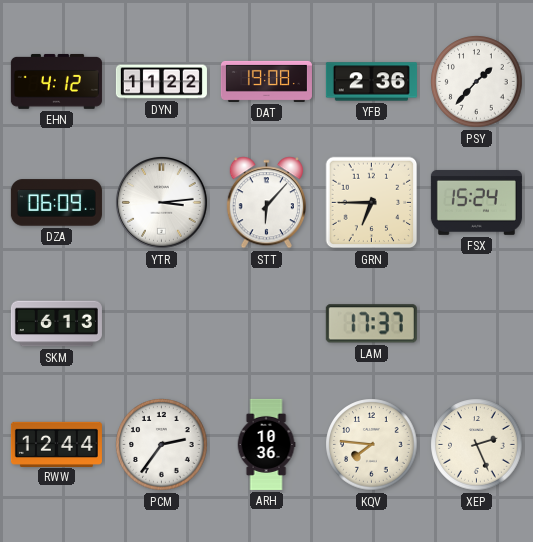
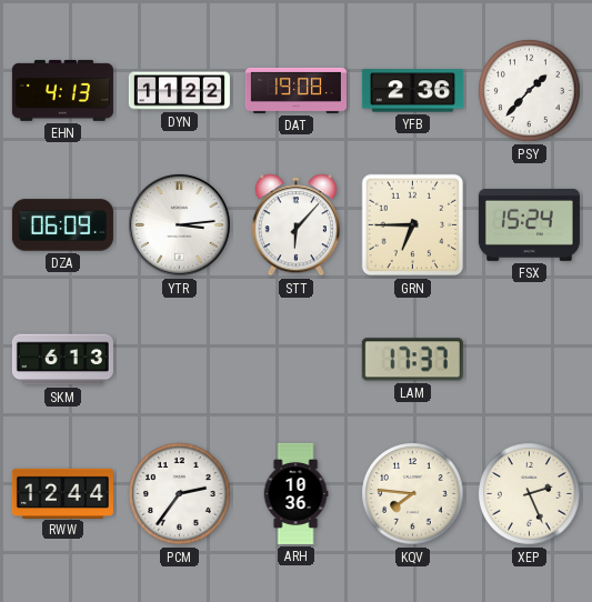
EHN: 4:12 -> 4:13 (62, 90)
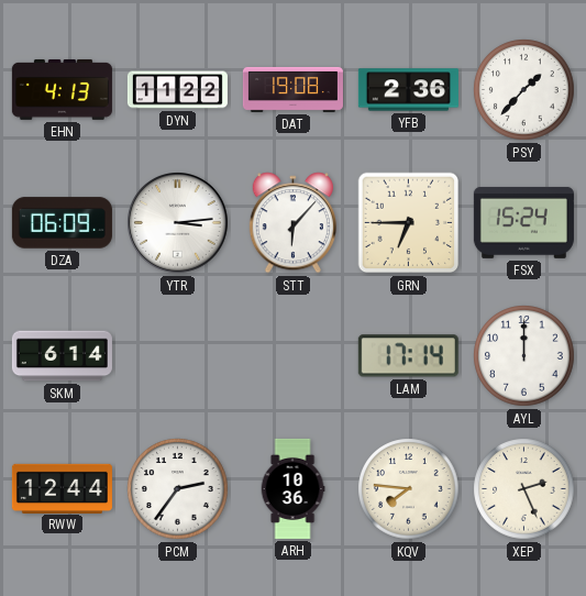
SKM: 6:13 -> 6:14 (62, 356)
LAM: 17:37 -> 17:14 (408, 356)
AYL: none -> 12:00 (524, 356)
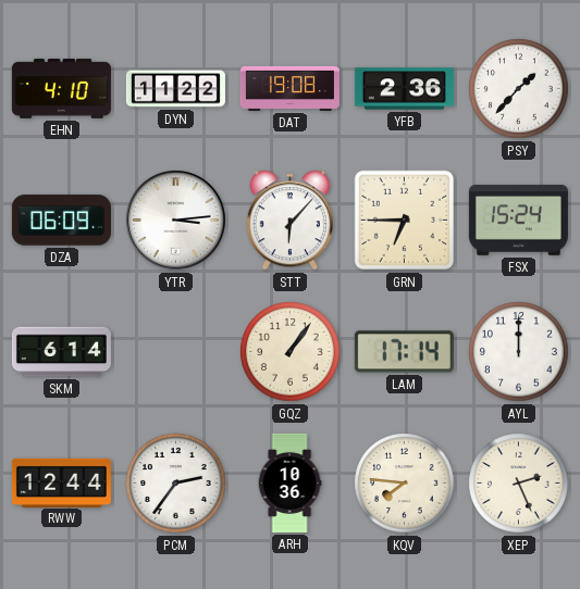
EHN: 4:13 -> 4:10 (61, 88)
GQZ: none -> 1:06 (291, 352)
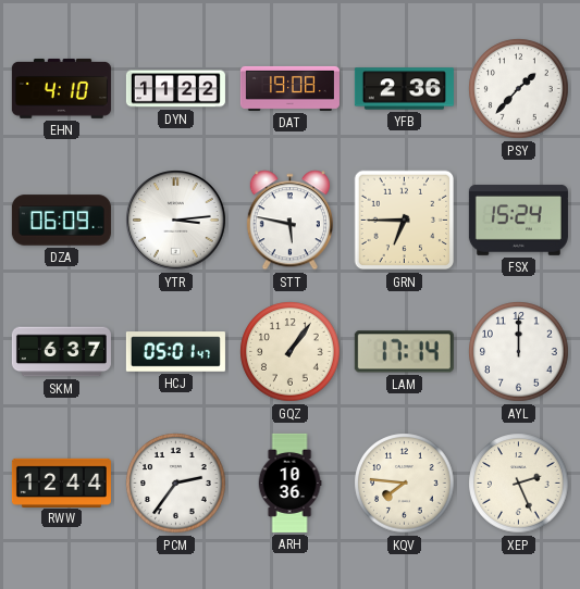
STT: 6:07 -> 5:47 (289, 221)
SKM: 6:14 -> 6:37 (61, 352)
HCJ: none -> 05:01 (175, 352)
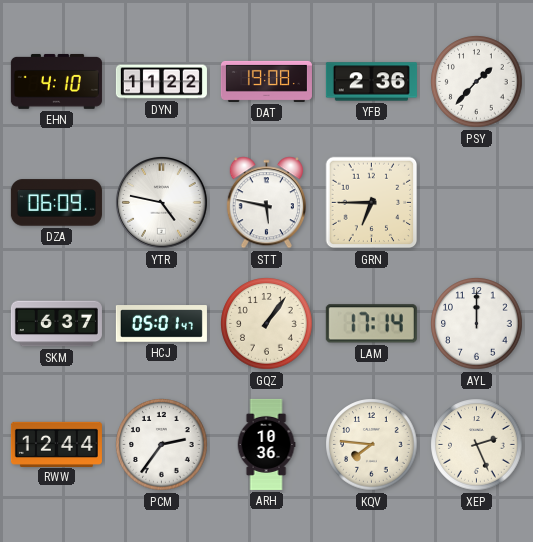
YTR: 3:14 -> 4:47 (162, 203)
FSX: 15:24 -> none (518, 220)
